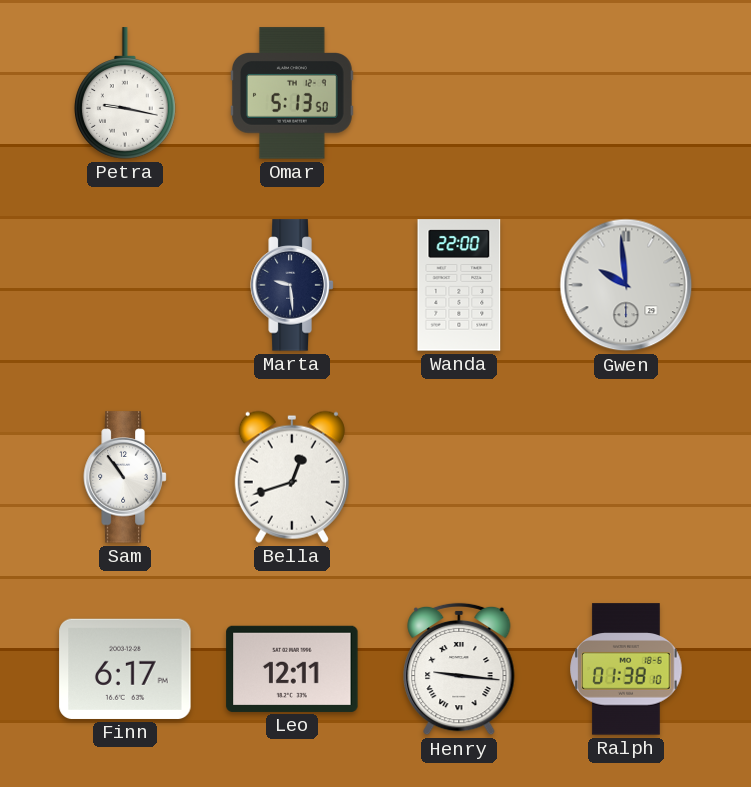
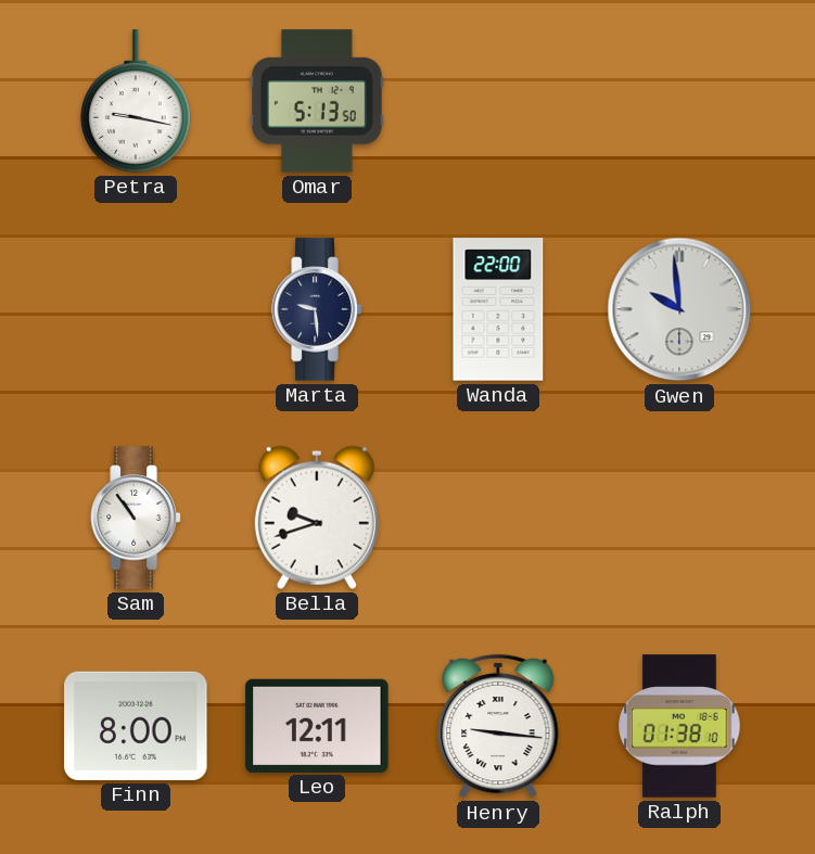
Bella: 12:42 -> 9:42 (317, 518)
Finn: 6:17 -> 8:00 (136, 726)
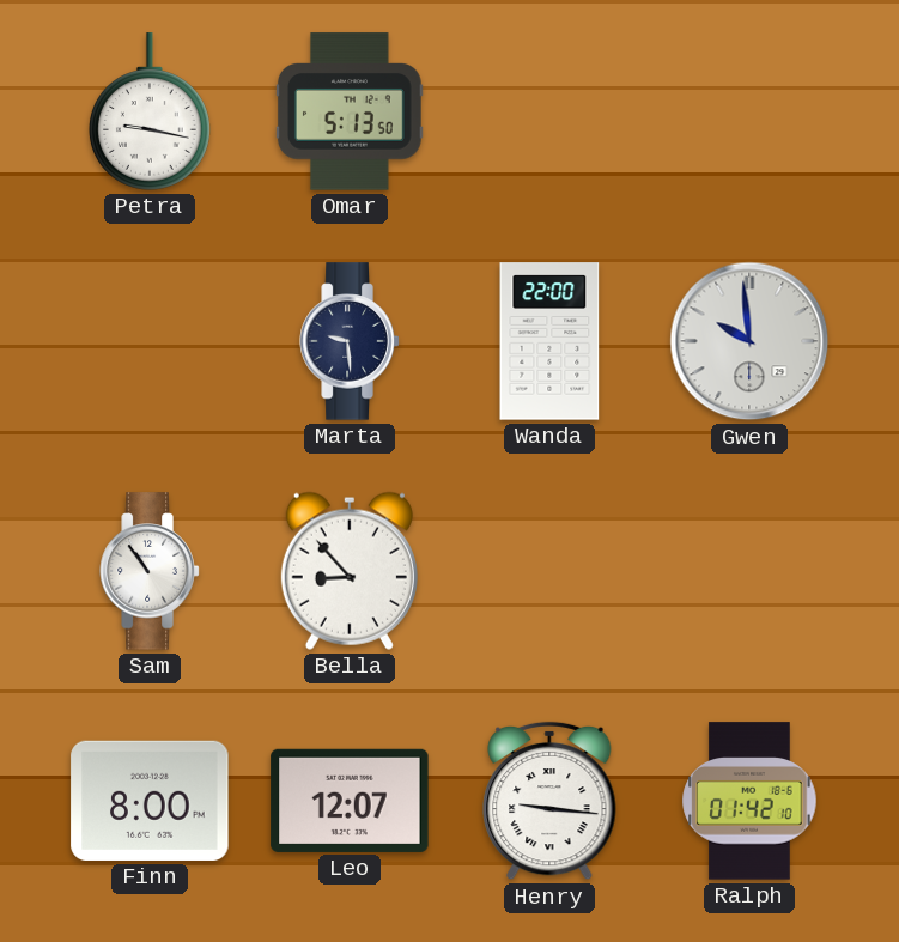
Bella: 9:42 -> 8:53 (350, 571)
Leo: 12:11 -> 12:07 (350, 801)
Ralph: 01:38 -> 01:42 (749, 801)
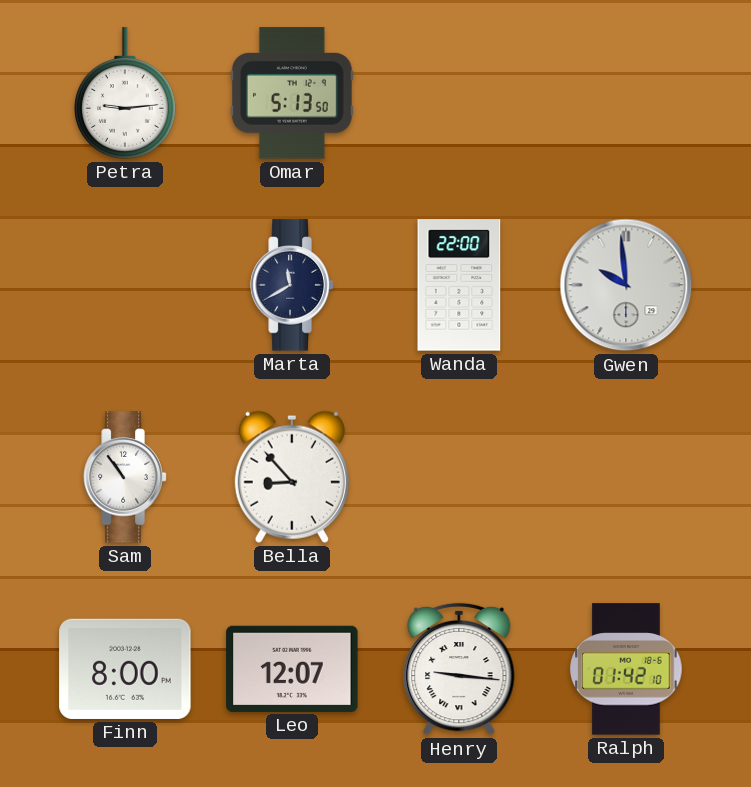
Petra: 9:17 -> 9:14 (125, 93)
Marta: 9:29 -> 11:40 (292, 285)
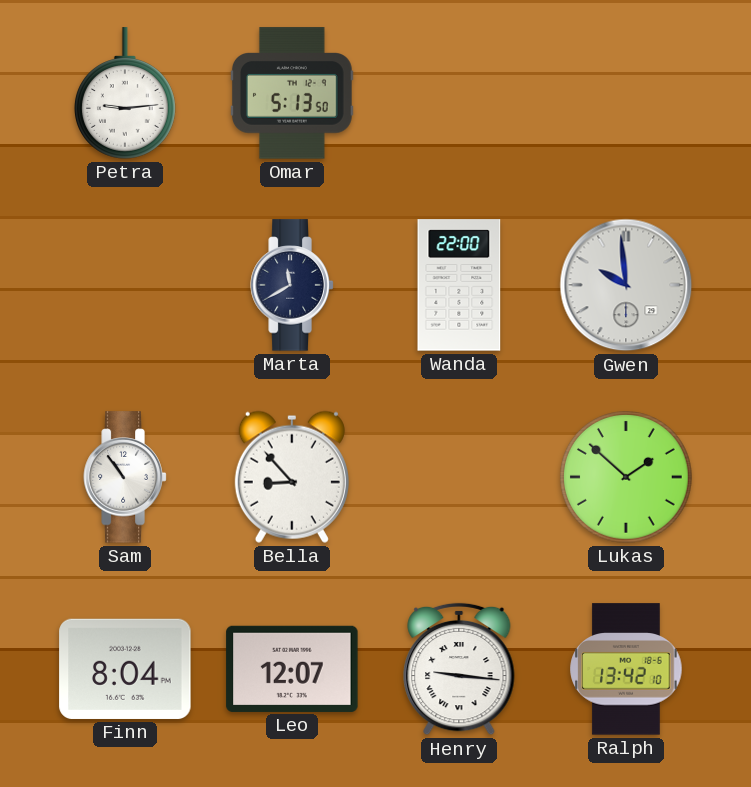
Lukas: none -> 1:52 (627, 478)
Finn: 8:00 -> 8:04 (125, 669)
Ralph: 01:42 -> 13:42 (626, 669)
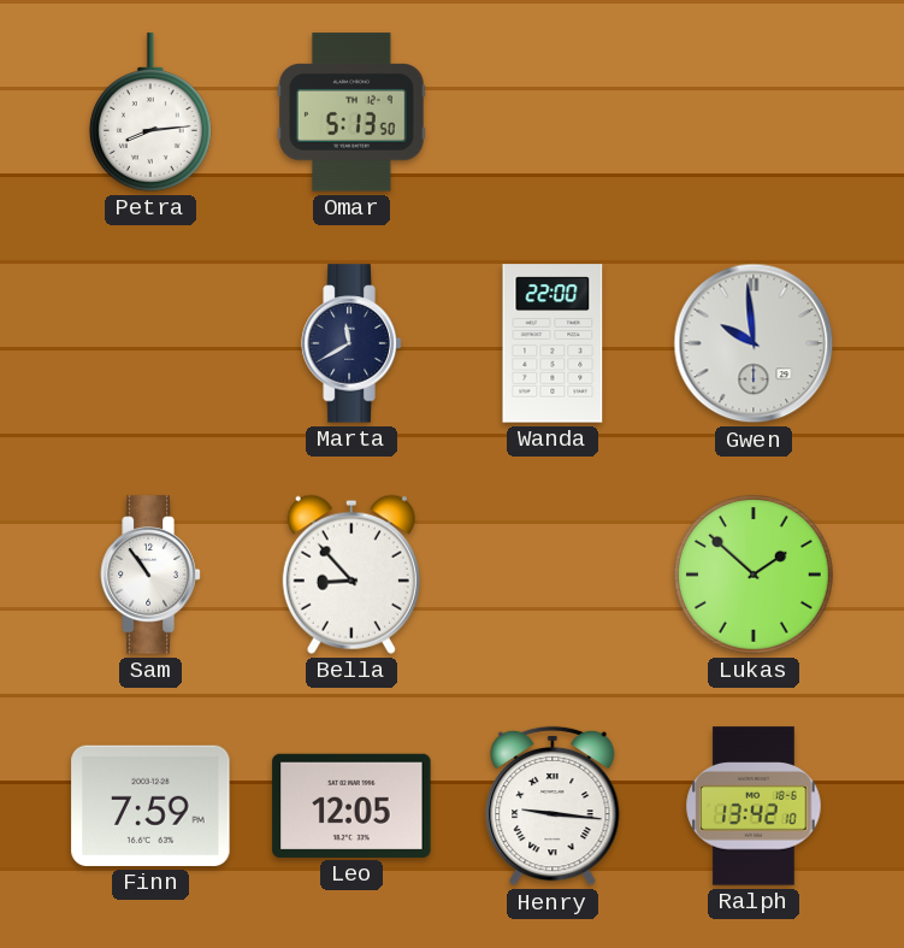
Petra: 9:14 -> 8:14 (150, 112)
Finn: 8:04 -> 7:59 (150, 806)
Leo: 12:07 -> 12:05 (351, 806)
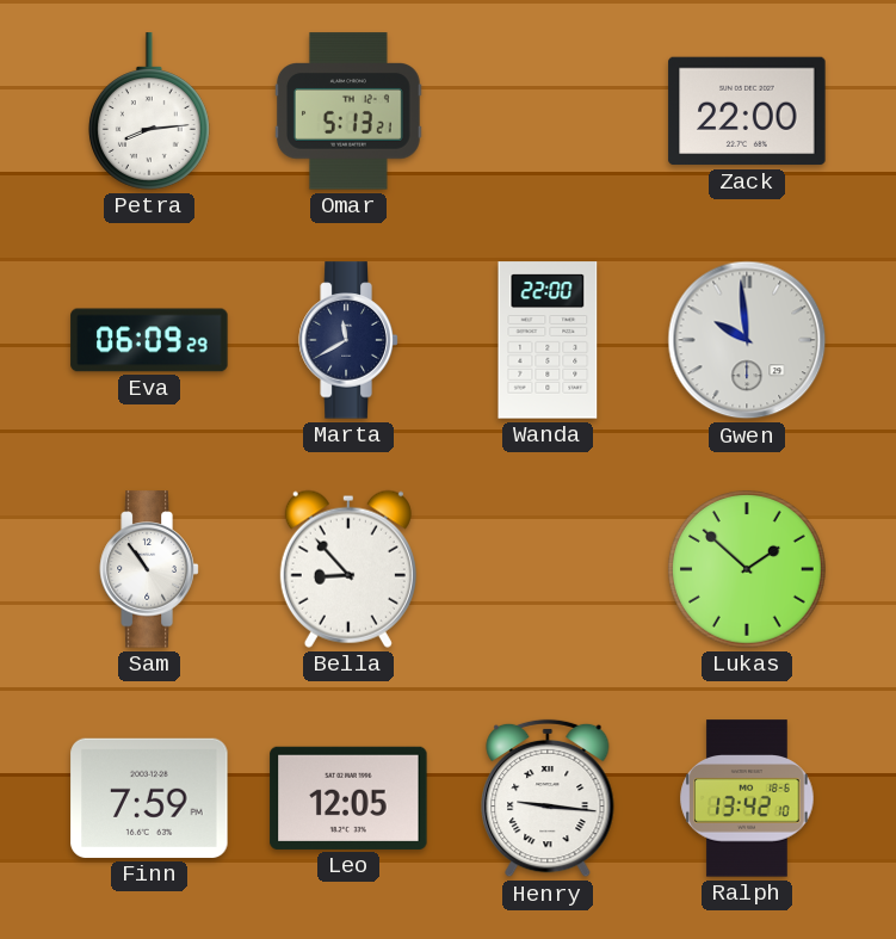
Omar: 5:13:50 -> 5:13:21 (350, 111)
Zack: none -> 22:00 (747, 111)
Eva: none -> 06:09 (149, 340)
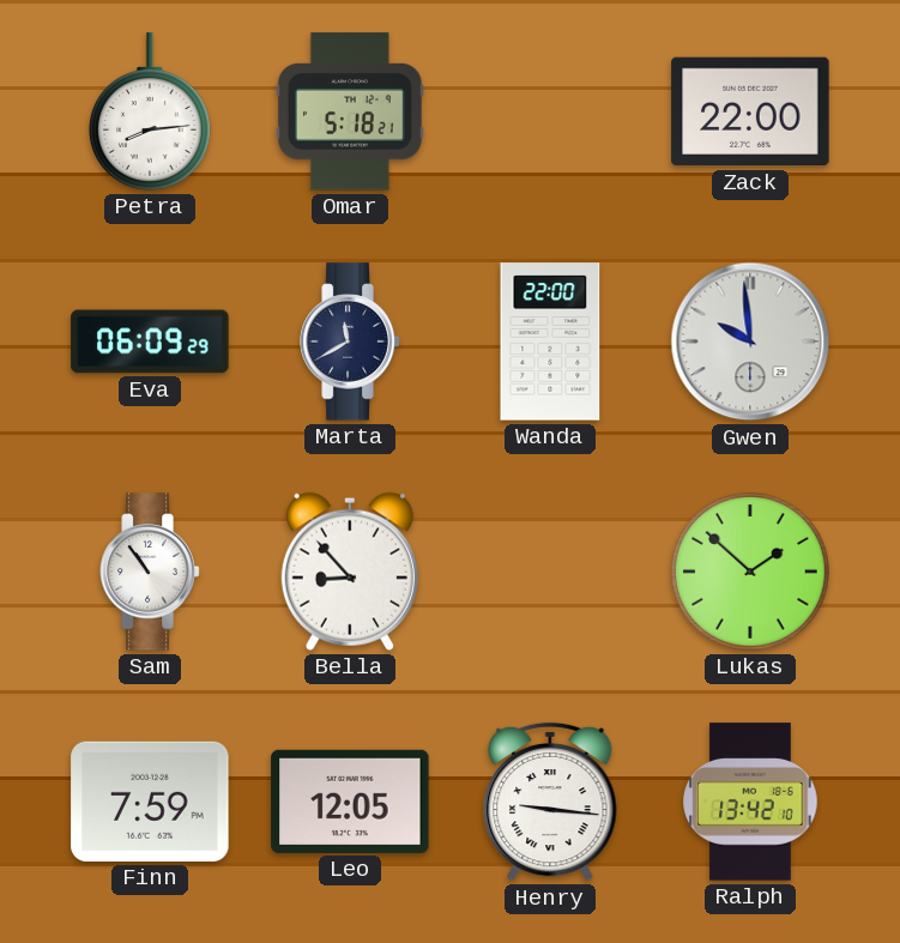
Omar: 5:13 -> 5:18 (351, 111)
